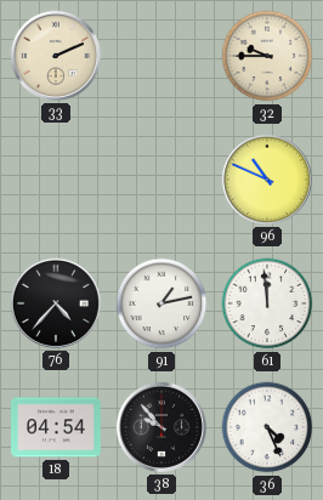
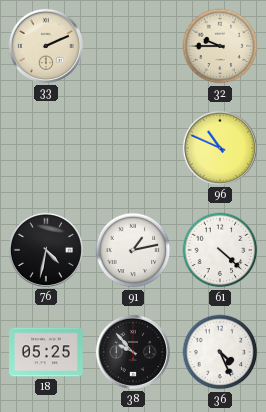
76: 4:37 -> 4:32 (46, 250)
61: 11:59 -> 4:22 (220, 250)
18: 04:54 -> 05:25 (47, 352)
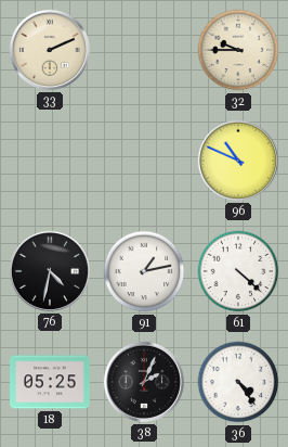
38: 9:53 -> 2:04 (144, 382)
36: 4:26 -> 4:24 (238, 382)
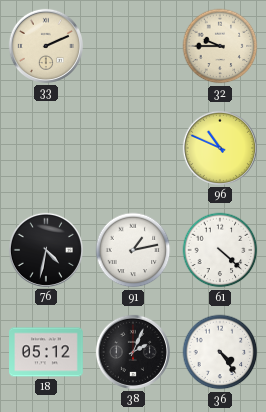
18: 05:25 -> 05:12 (47, 352)
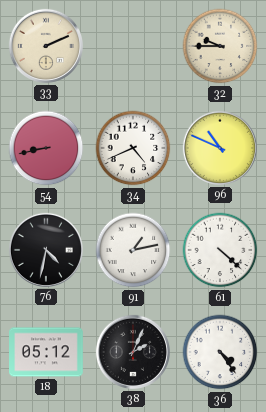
54: none -> 8:43 (46, 148)
34: none -> 4:41 (133, 148)
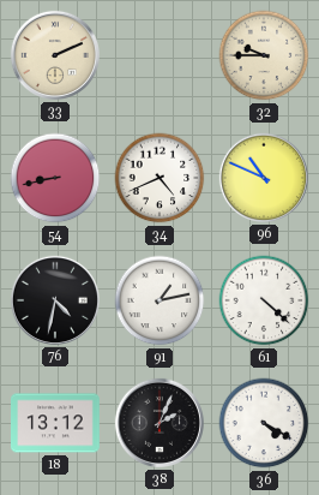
18: 05:12 -> 13:12 (56, 423)
36: 4:24 -> 4:20 (264, 423)
